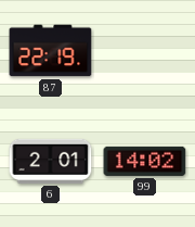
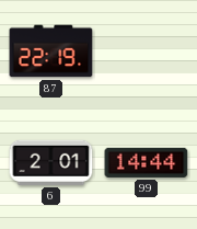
99: 14:02 -> 14:44 (147, 162)
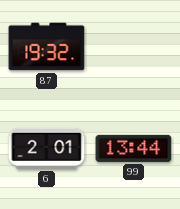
87: 22:19 -> 19:32 (47, 47)
99: 14:44 -> 13:44 (134, 148)
